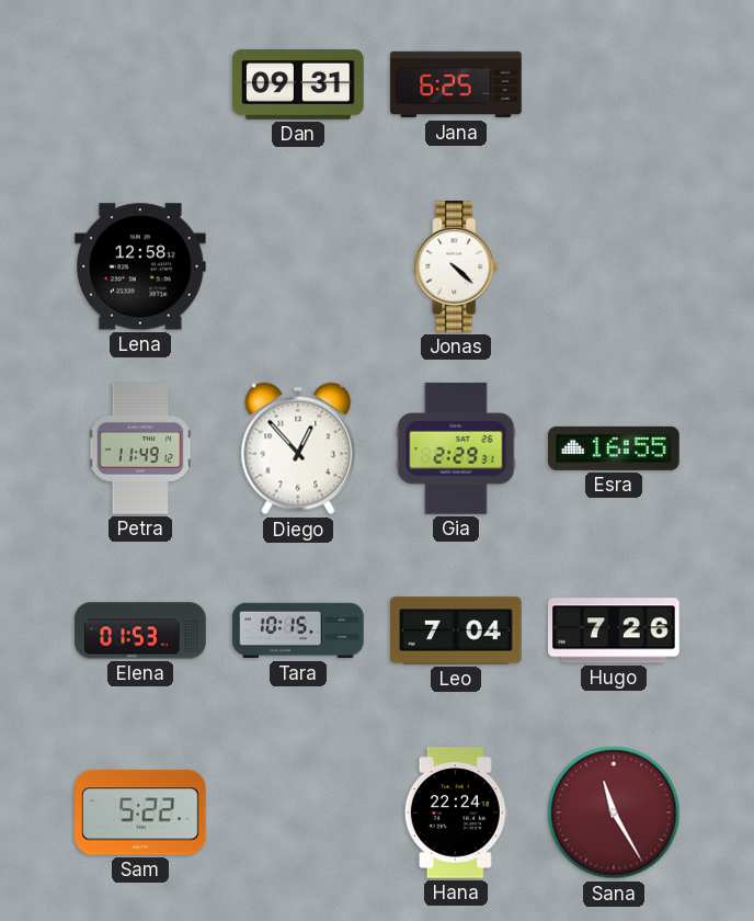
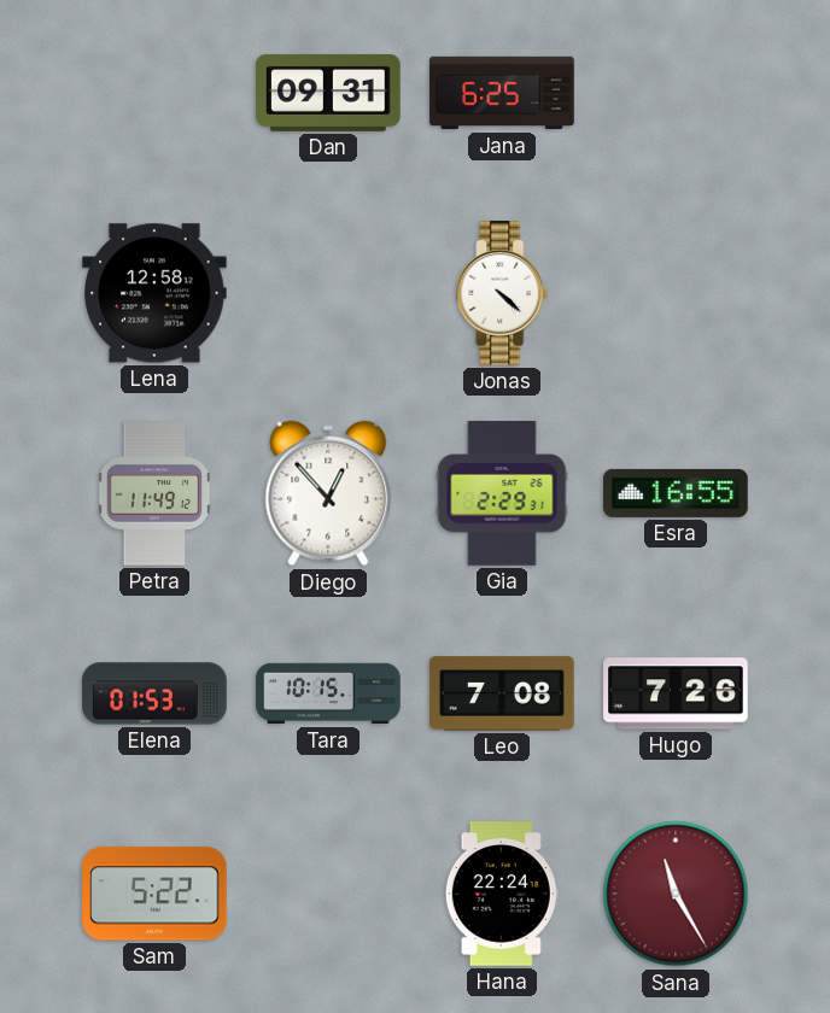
Leo: 7:04 -> 7:08 (502, 693)
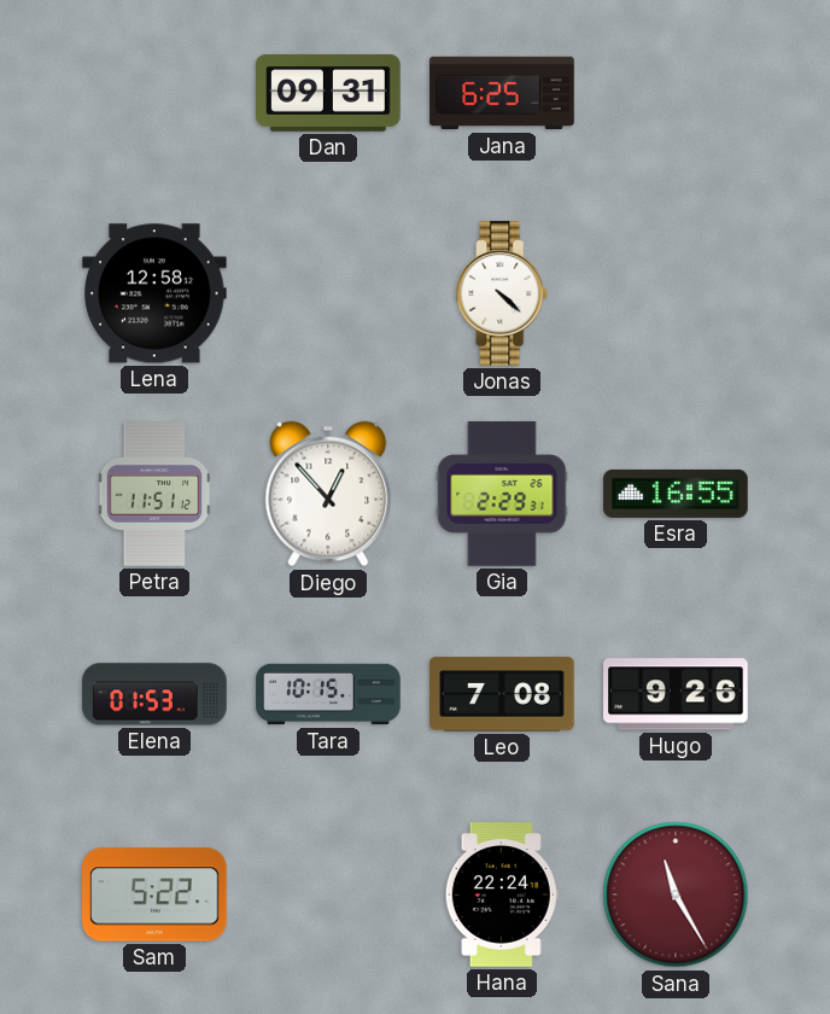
Petra: 11:49 -> 11:51 (154, 494)
Hugo: 7:26 -> 9:26 (676, 694)
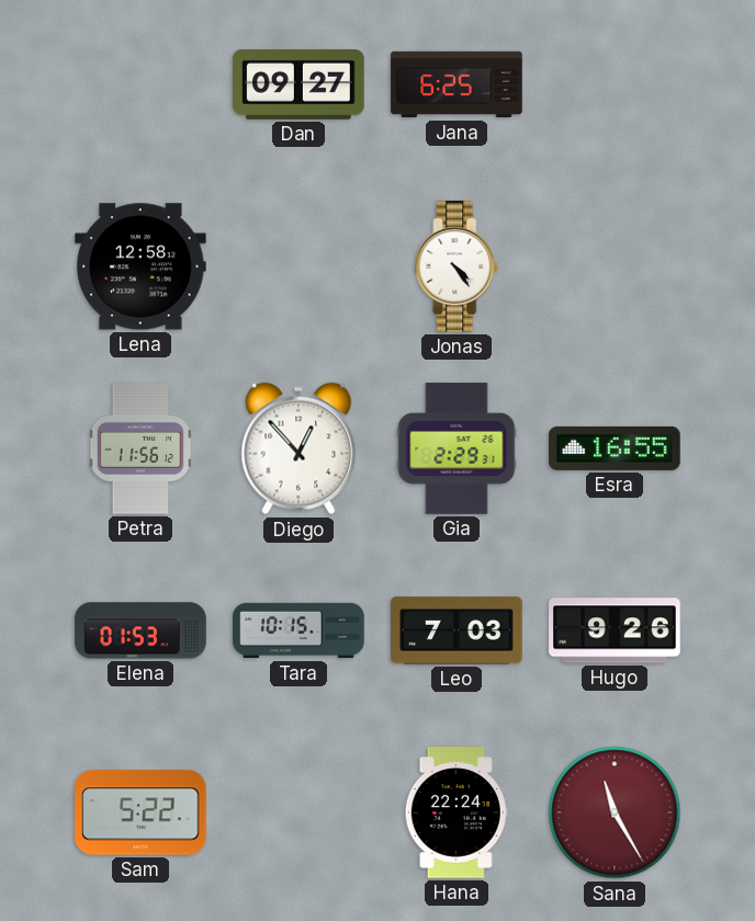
Dan: 09:31 -> 09:27 (298, 84)
Jonas: 4:22 -> 4:24 (457, 266)
Petra: 11:51 -> 11:56 (140, 448)
Leo: 7:08 -> 7:03 (457, 630)
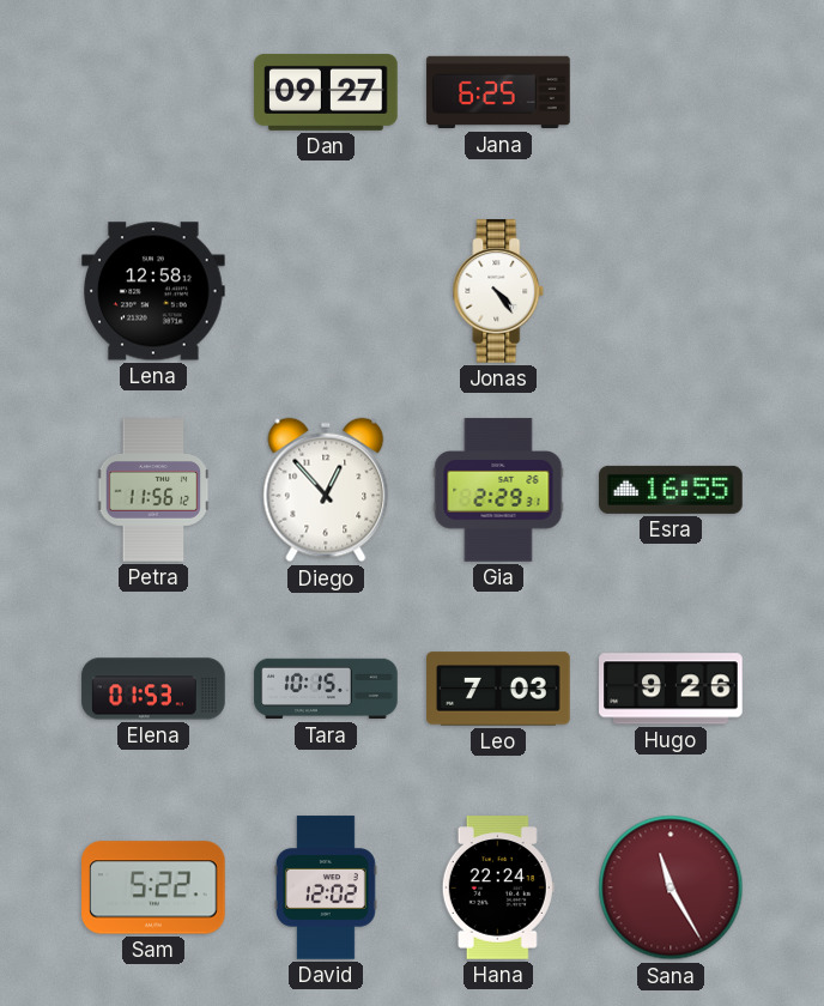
David: none -> 12:02 (326, 887)
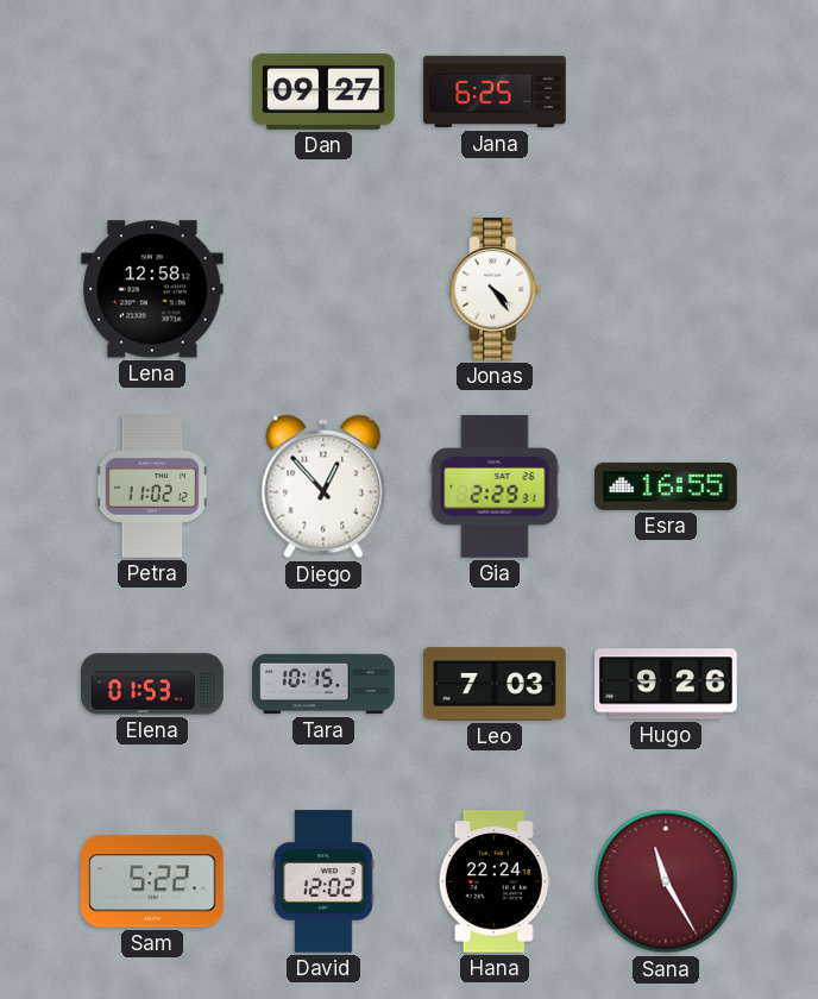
Petra: 11:56 -> 11:02 (152, 486)
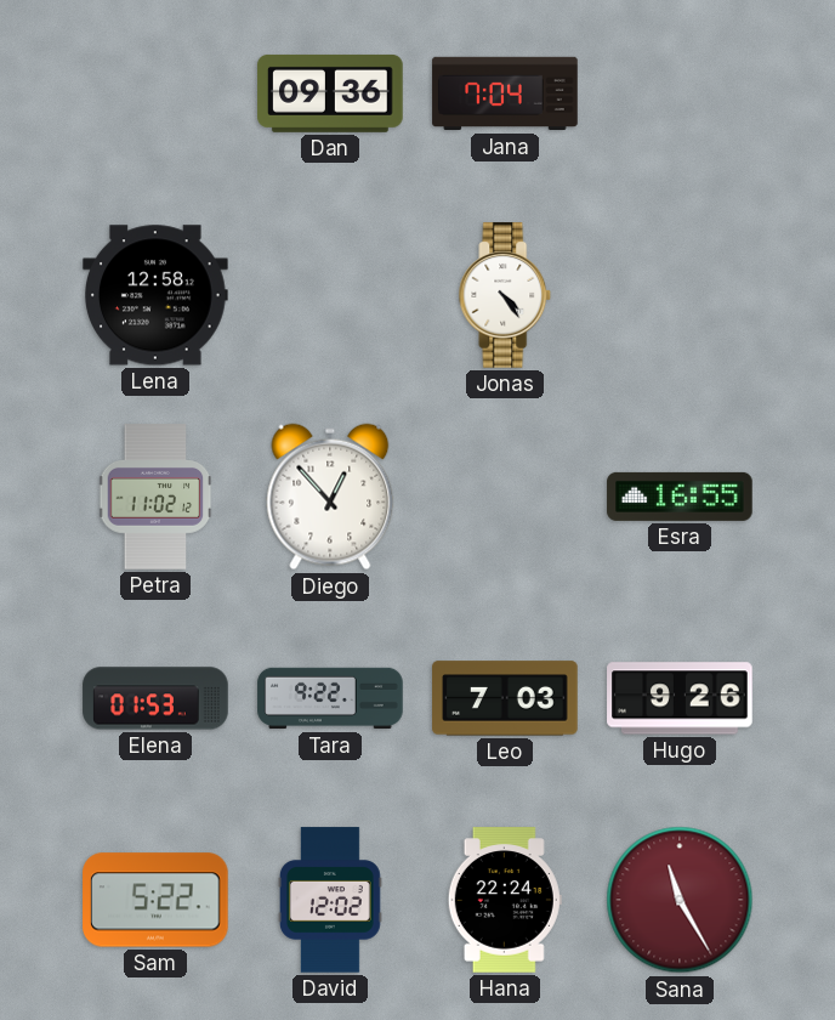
Dan: 09:27 -> 09:36 (330, 93)
Jana: 6:25 -> 7:04 (505, 93)
Gia: 2:29 -> none (495, 486)
Tara: 10:15 -> 9:22 (330, 698)
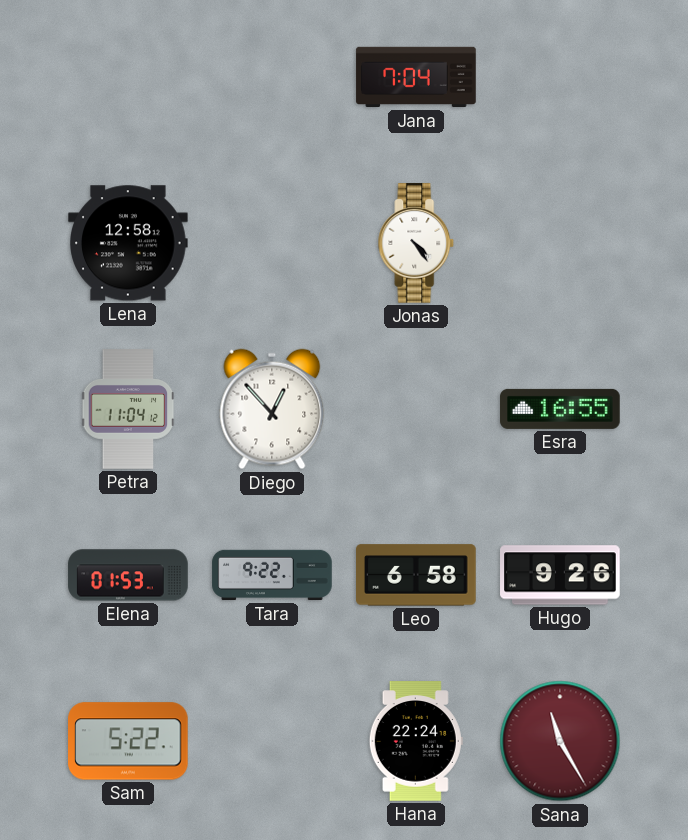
Dan: 09:36 -> none (330, 93)
Petra: 11:02 -> 11:04 (128, 409)
Leo: 7:03 -> 6:58 (416, 575)
David: 12:02 -> none (330, 900)
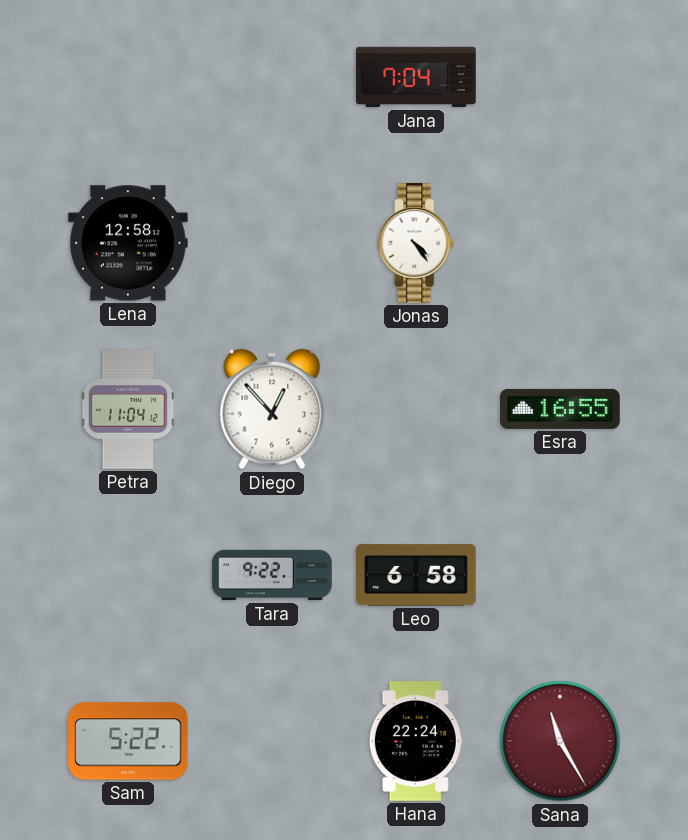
Elena: 01:53 -> none (128, 575)
Hugo: 9:26 -> none (560, 575)
